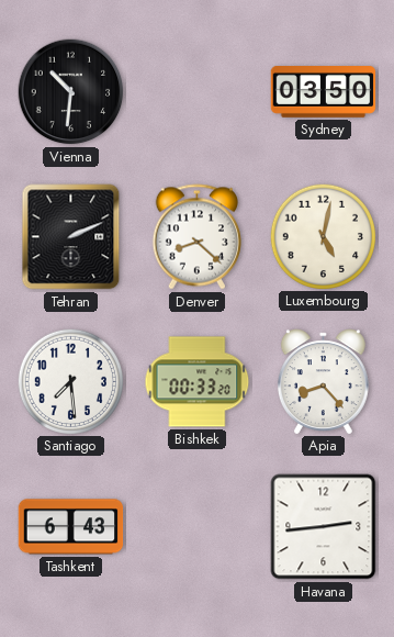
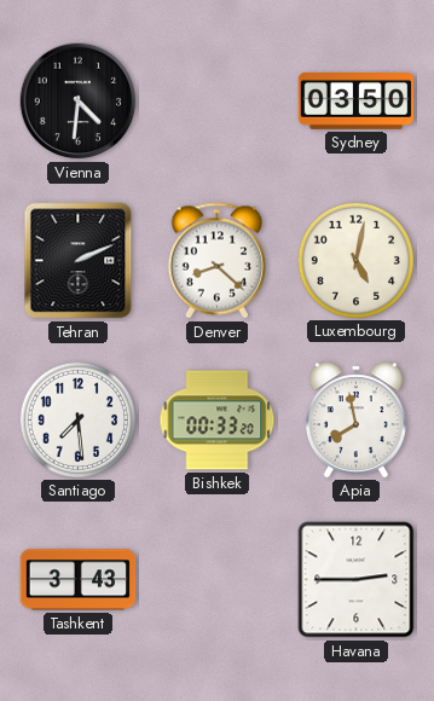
Vienna: 10:31 -> 4:31 (79, 102)
Apia: 8:23 -> 7:58 (355, 419)
Tashkent: 6:43 -> 3:43 (79, 580)
Havana: 2:44 -> 2:45 (357, 580)
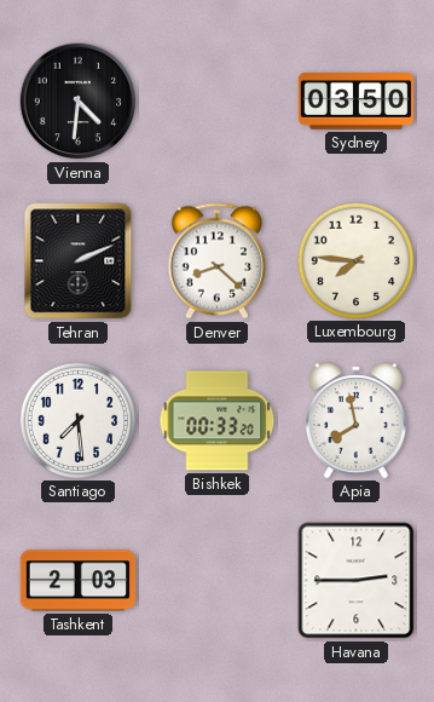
Luxembourg: 5:02 -> 7:46 (355, 260)
Tashkent: 3:43 -> 2:03 (79, 581)
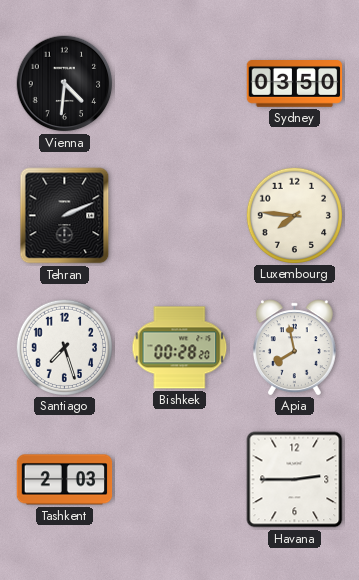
Denver: 8:22 -> none (216, 261)
Santiago: 7:29 -> 7:27 (64, 347)
Bishkek: 00:33 -> 00:28 (180, 348)
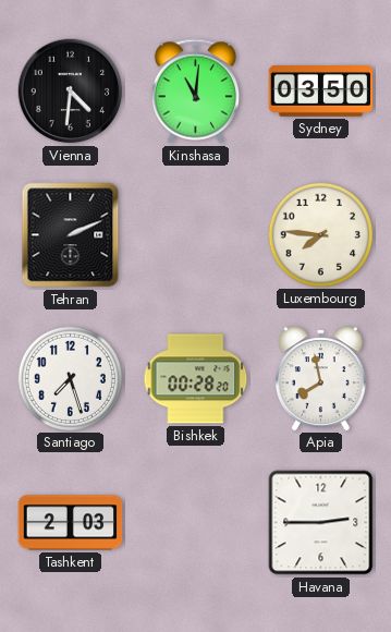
Kinshasa: none -> 11:01 (195, 92)
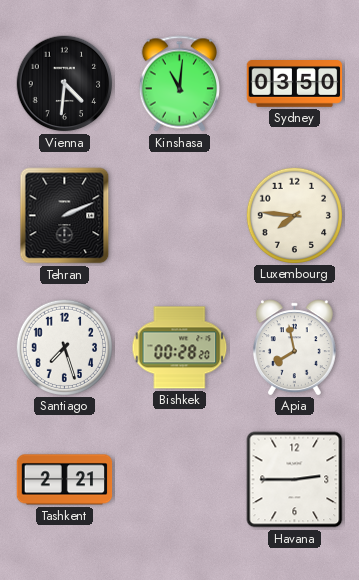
Tashkent: 2:03 -> 2:21 (65, 480)
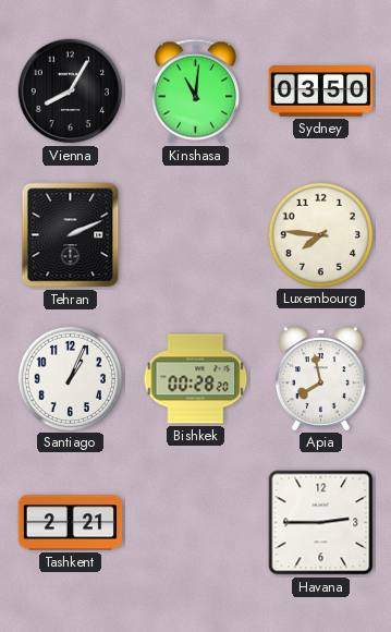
Vienna: 4:31 -> 8:05 (71, 92)
Santiago: 7:27 -> 1:04 (70, 378)
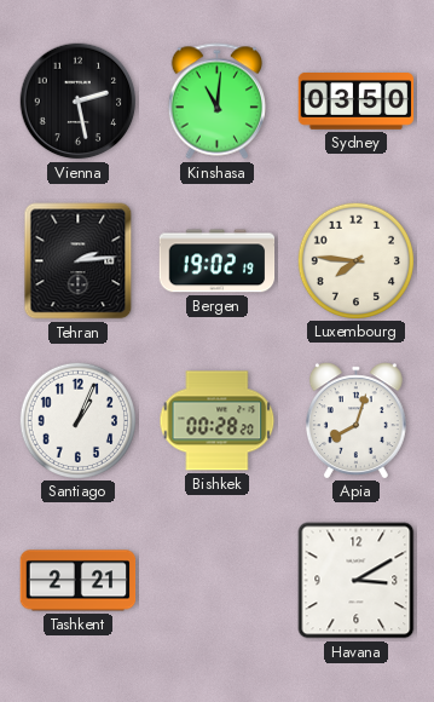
Vienna: 8:05 -> 2:28 (79, 102)
Tehran: 2:11 -> 2:14 (79, 261)
Bergen: none -> 19:02 (218, 261)
Apia: 7:58 -> 8:03 (355, 420)
Havana: 2:45 -> 3:10 (357, 581)
